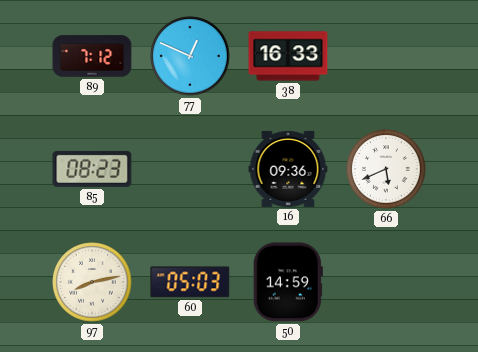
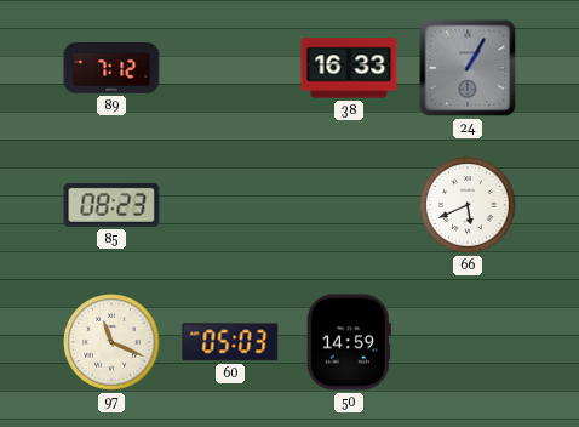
77: 12:49 -> none (190, 56)
24: none -> 1:05 (468, 68)
16: 09:36 -> none (288, 169)
97: 8:13 -> 11:19 (111, 342)
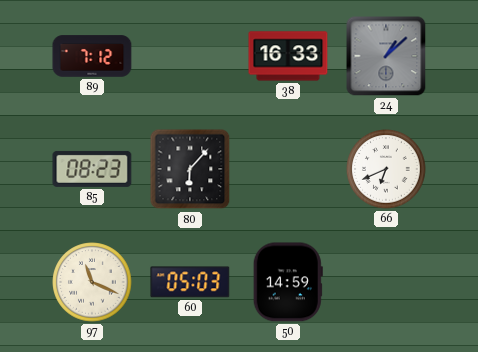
24: 1:05 -> 1:08 (386, 56)
80: none -> 6:07 (190, 169)
66: 5:41 -> 6:41 (386, 169)
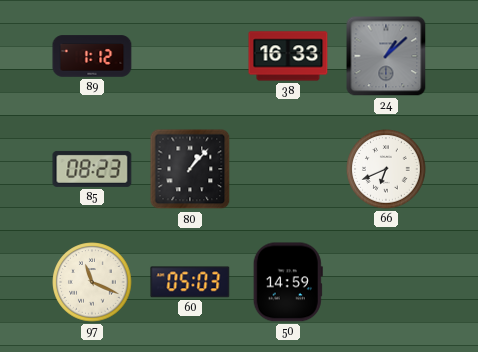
89: 7:12 -> 1:12 (92, 56)
80: 6:07 -> 1:07 (190, 169)
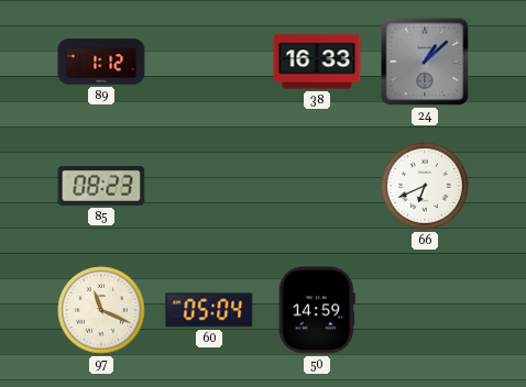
80: 1:07 -> none (190, 169)
60: 05:03 -> 05:04 (209, 310)
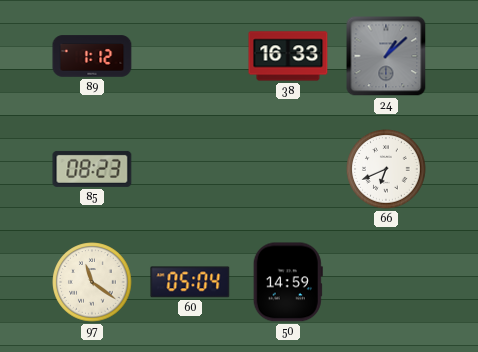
97: 11:19 -> 11:21 (92, 282)
